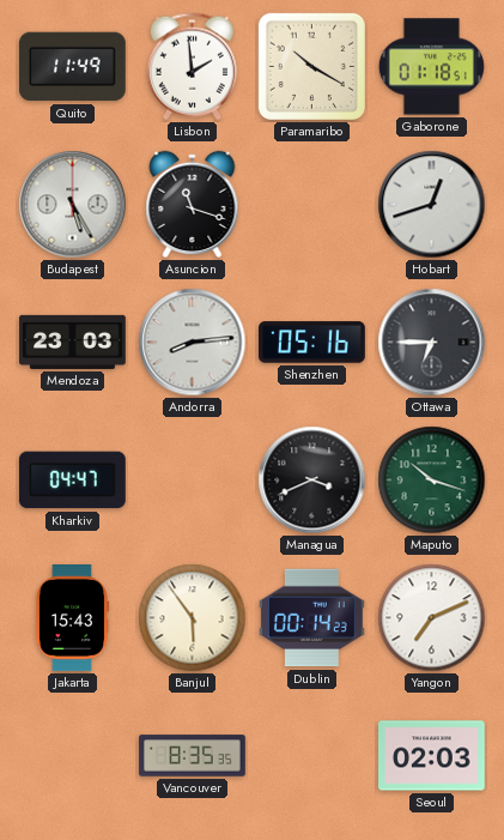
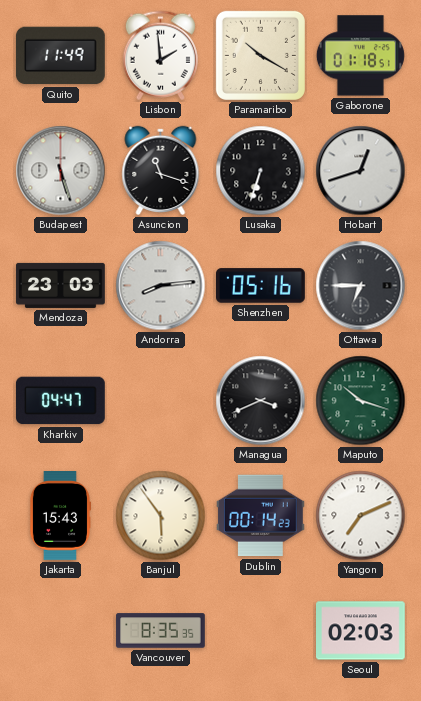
Budapest: 5:25 -> 5:27 (61, 171)
Lusaka: none -> 6:33 (261, 171)
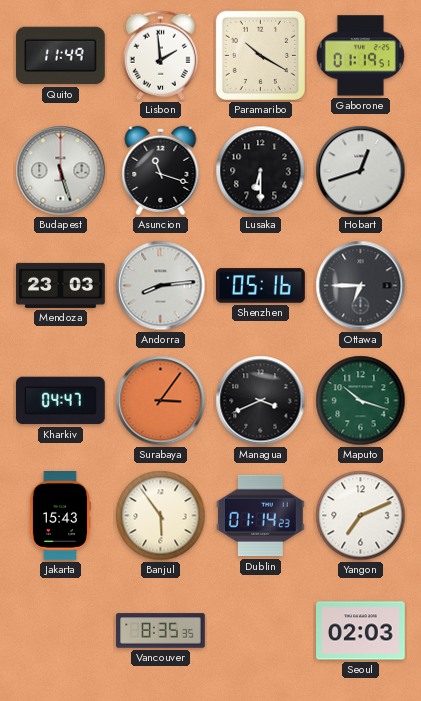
Gaborone: 01:18 -> 01:19 (360, 56)
Lusaka: 6:33 -> 6:30 (261, 171)
Surabaya: none -> 3:06 (161, 401)
Dublin: 00:14 -> 01:14 (260, 516)
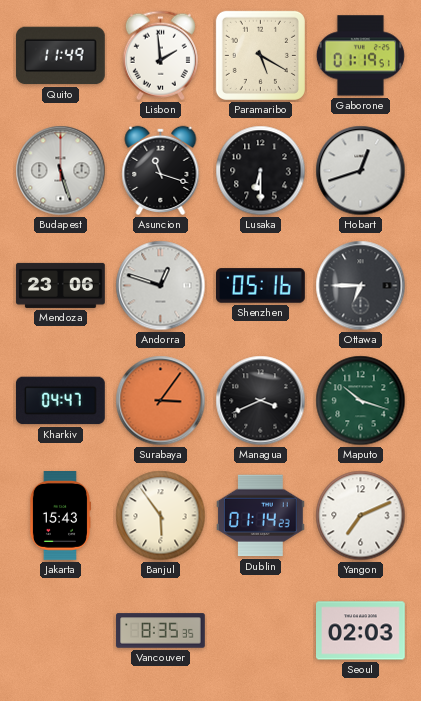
Paramaribo: 10:20 -> 5:20 (260, 55)
Mendoza: 23:03 -> 23:06 (61, 285)
Andorra: 8:14 -> 12:48 (161, 286)
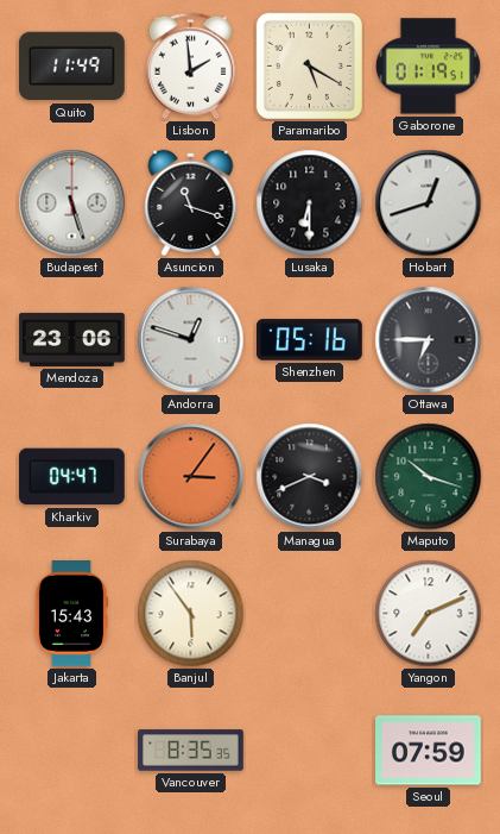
Dublin: 01:14 -> none (260, 516)
Seoul: 02:03 -> 07:59 (429, 751)
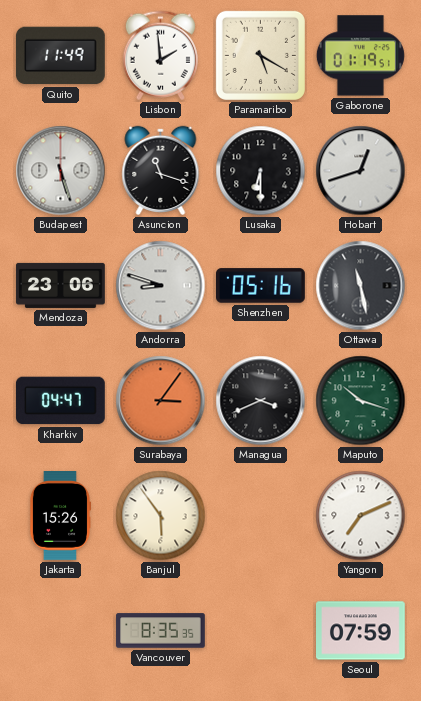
Andorra: 12:48 -> 8:48 (161, 286)
Ottawa: 6:45 -> 11:28 (361, 286)
Jakarta: 15:43 -> 15:26 (59, 516)
